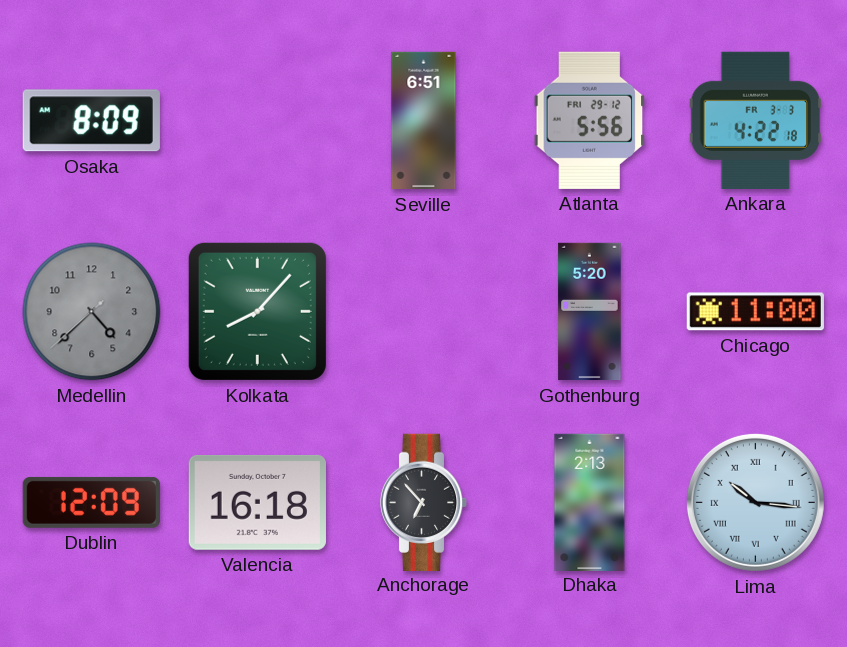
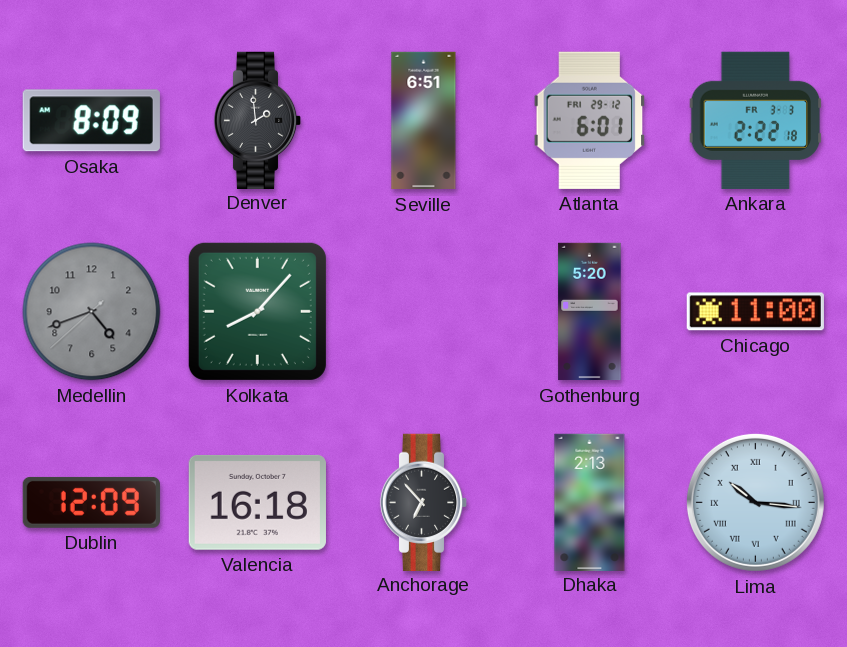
Denver: none -> 1:59 (258, 120)
Atlanta: 5:56 -> 6:01 (590, 120)
Ankara: 4:22 -> 2:22 (756, 120)
Medellin: 4:37 -> 4:41 (92, 312)
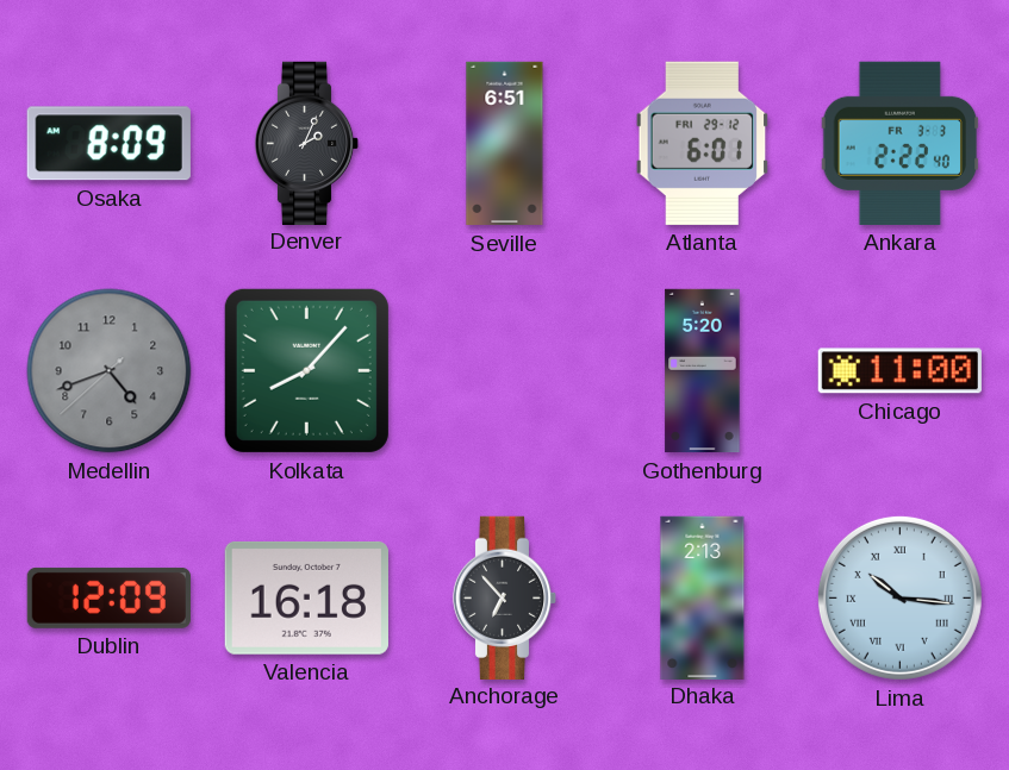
Denver: 1:59 -> 2:04 (307, 143)
Ankara: 2:22:18 -> 2:22:40 (901, 143)
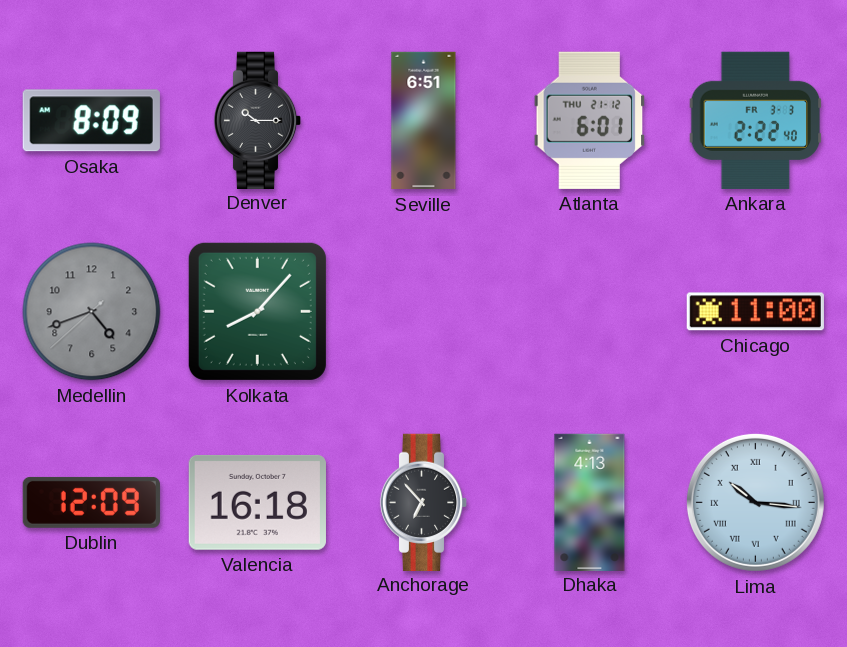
Denver: 2:04 -> 10:15 (258, 120)
Atlanta date: FRI 29-12 -> THU 21-12 (590, 120)
Gothenburg: 5:20 -> none (703, 371)
Dhaka: 2:13 -> 4:13 (590, 502)
